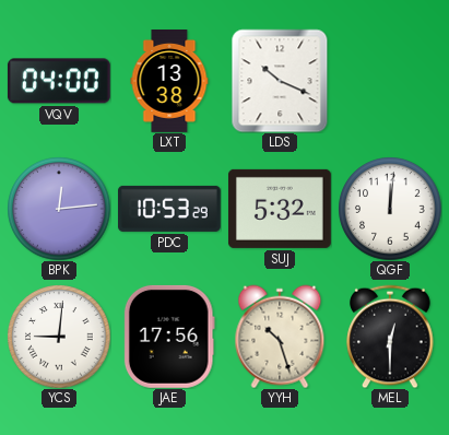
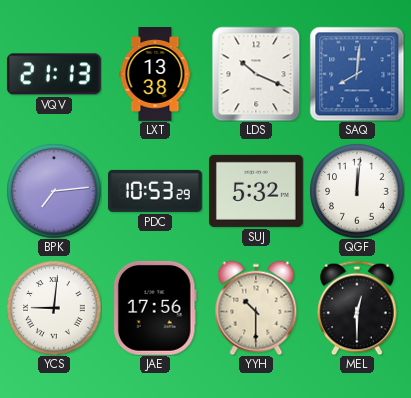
VQV: 04:00 -> 21:13 (54, 74)
SAQ: none -> 8:01 (357, 74)
BPK: 12:14 -> 7:14 (54, 191)
YYH: 10:27 -> 10:30 (256, 308)
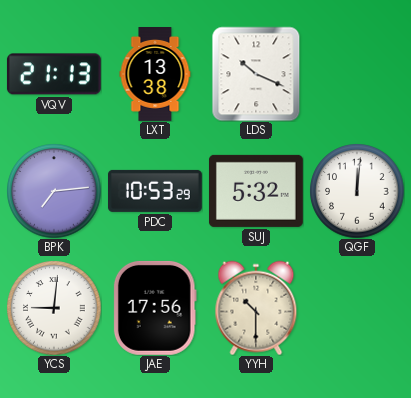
SAQ: 8:01 -> none (357, 74)
MEL: 12:30 -> none (357, 308)
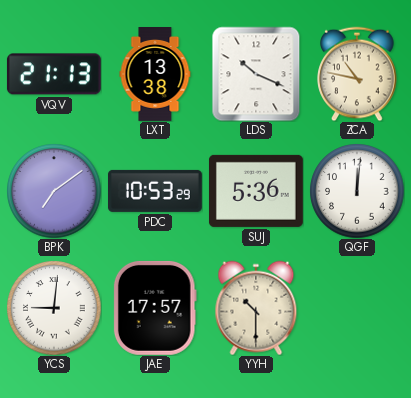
ZCA: none -> 10:47 (357, 74)
BPK: 7:14 -> 7:09 (54, 191)
SUJ: 5:32 -> 5:36 (256, 191)
JAE: 17:56 -> 17:57 (155, 308)
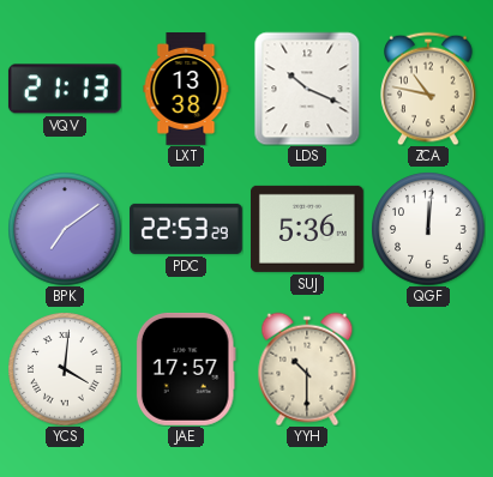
PDC: 10:53 -> 22:53 (186, 229)
YCS: 9:01 -> 4:01 (65, 369)
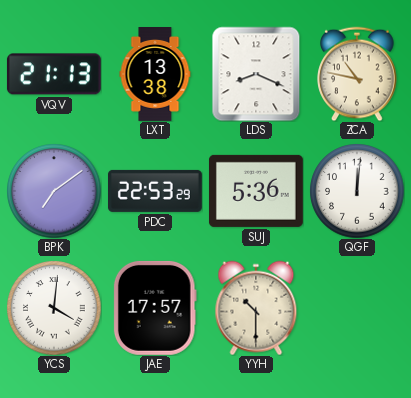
LDS: 10:19 -> 8:19 (256, 74)
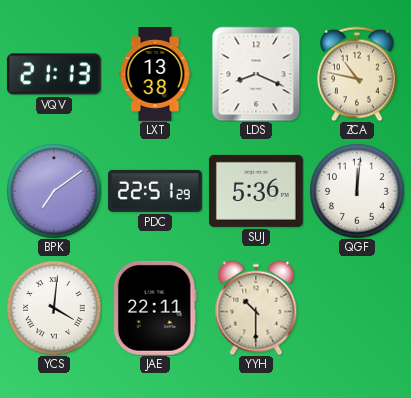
PDC: 22:53 -> 22:51 (155, 191)
JAE: 17:57 -> 22:11 (155, 308)
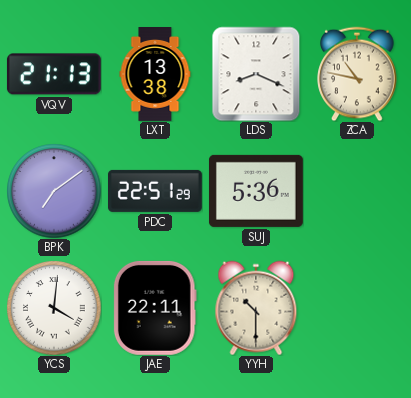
QGF: 12:01 -> none (357, 191)
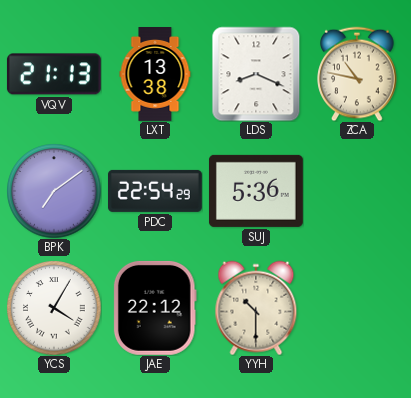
PDC: 22:51 -> 22:54 (155, 191)
YCS: 4:01 -> 4:05 (54, 308)
JAE: 22:11 -> 22:12 (155, 308)
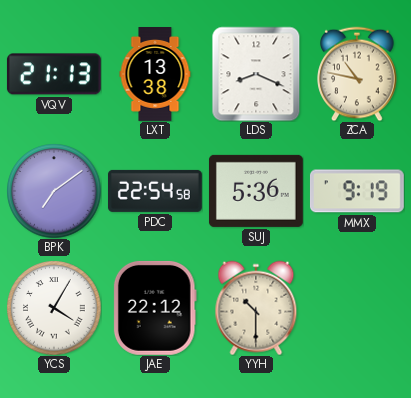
PDC: 22:54:29 -> 22:54:58 (155, 191)
MMX: none -> 9:19 (357, 191)
